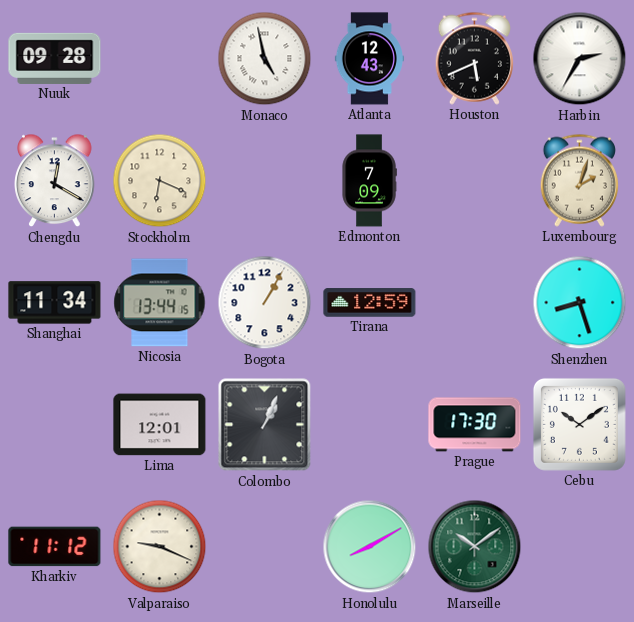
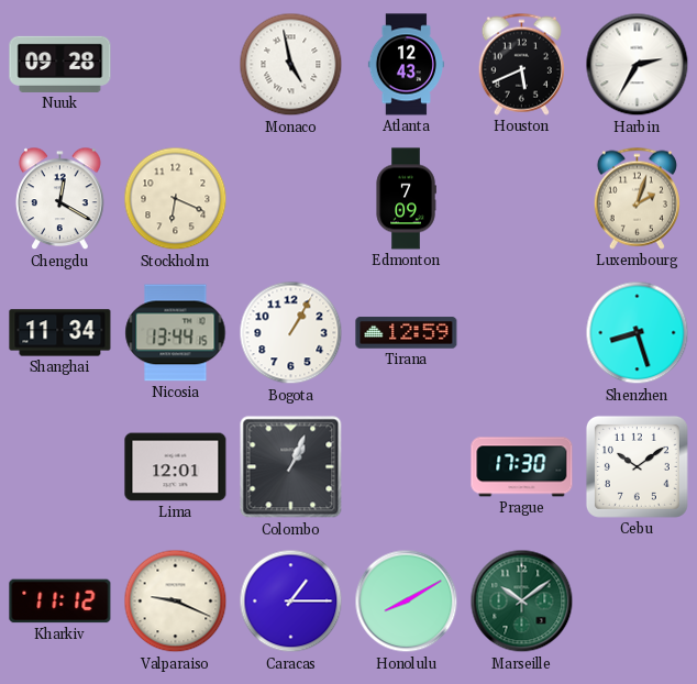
Caracas: none -> 1:15 (291, 602)
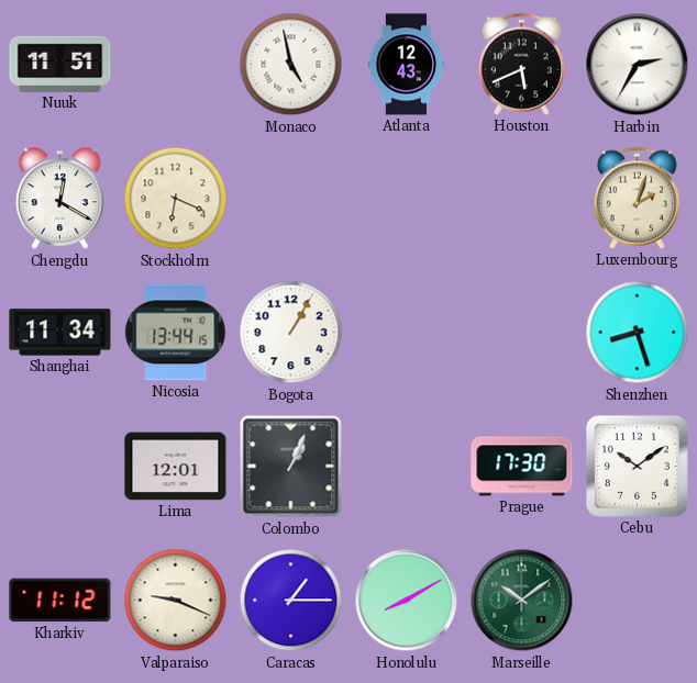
Nuuk: 09:28 -> 11:51 (60, 64)
Edmonton: 7:09 -> none (406, 199)
Tirana: 12:59 -> none (407, 333)
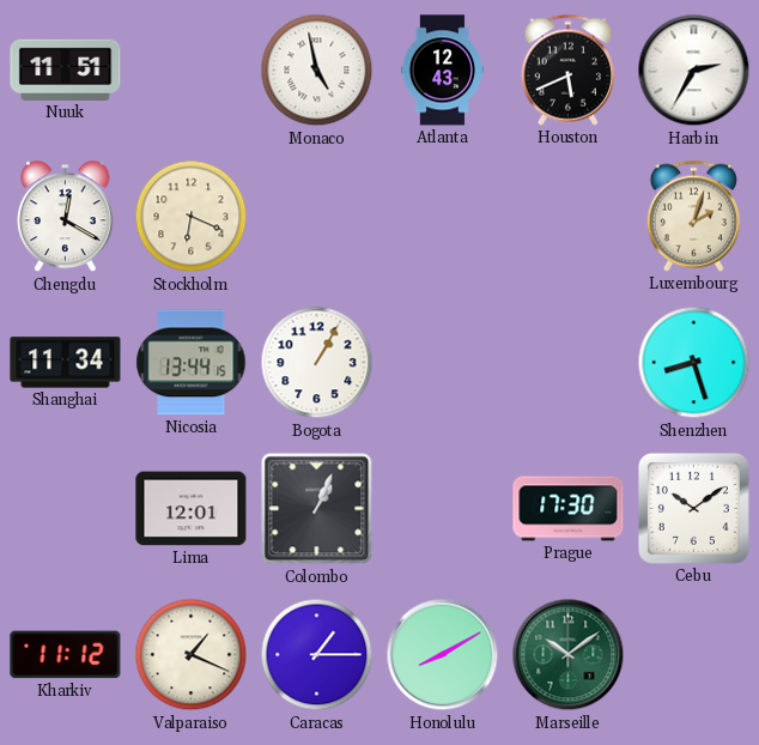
Valparaiso: 9:19 -> 1:19 (192, 655)
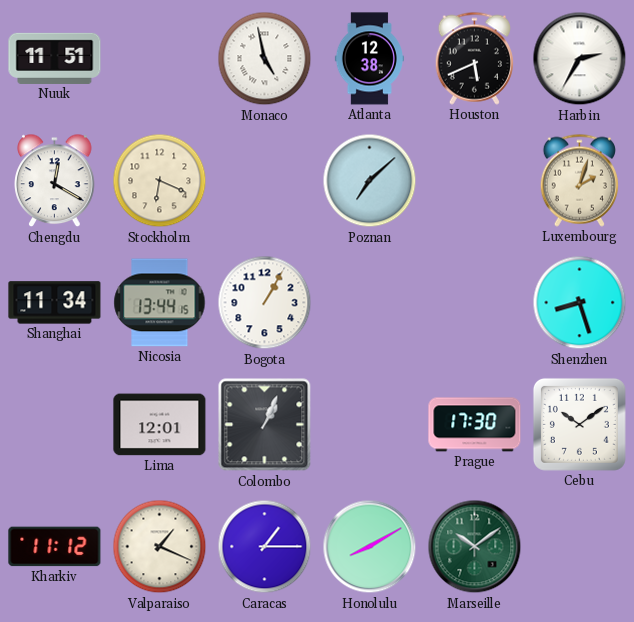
Atlanta: 12:43 -> 12:38 (369, 59)
Poznan: none -> 7:08 (370, 181)
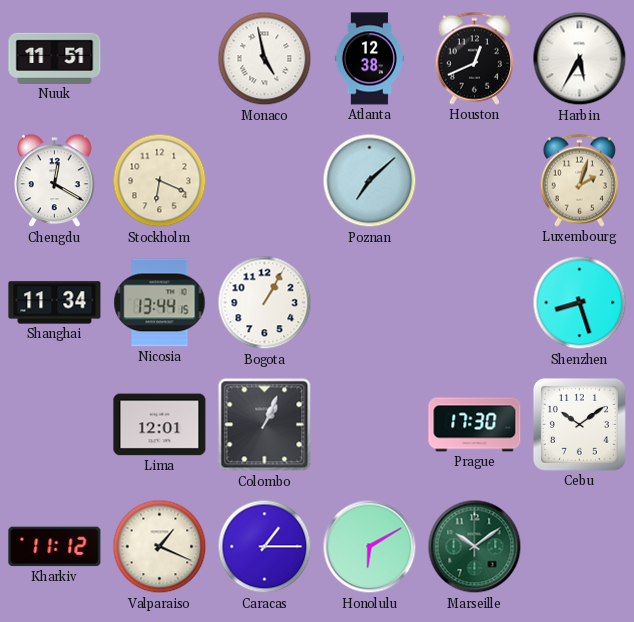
Houston: 5:41 -> 12:41 (474, 58)
Harbin: 2:35 -> 5:35 (580, 59)
Honolulu: 8:10 -> 6:10 (370, 547)
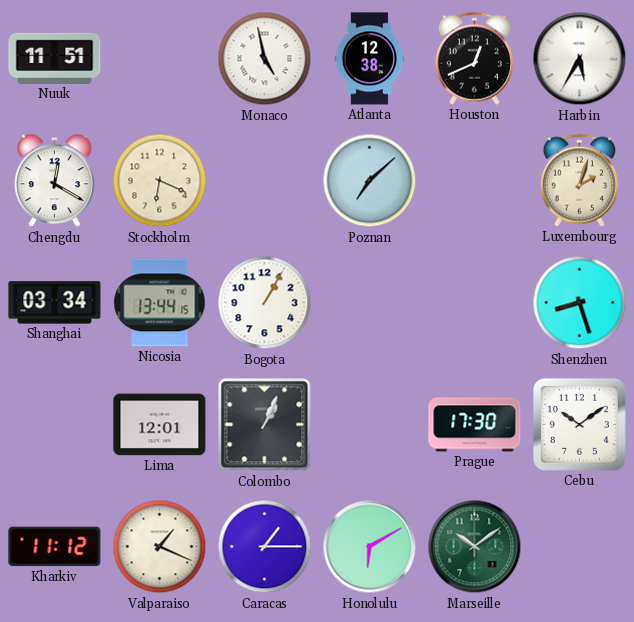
Shanghai: 11:34 -> 03:34 (55, 303)
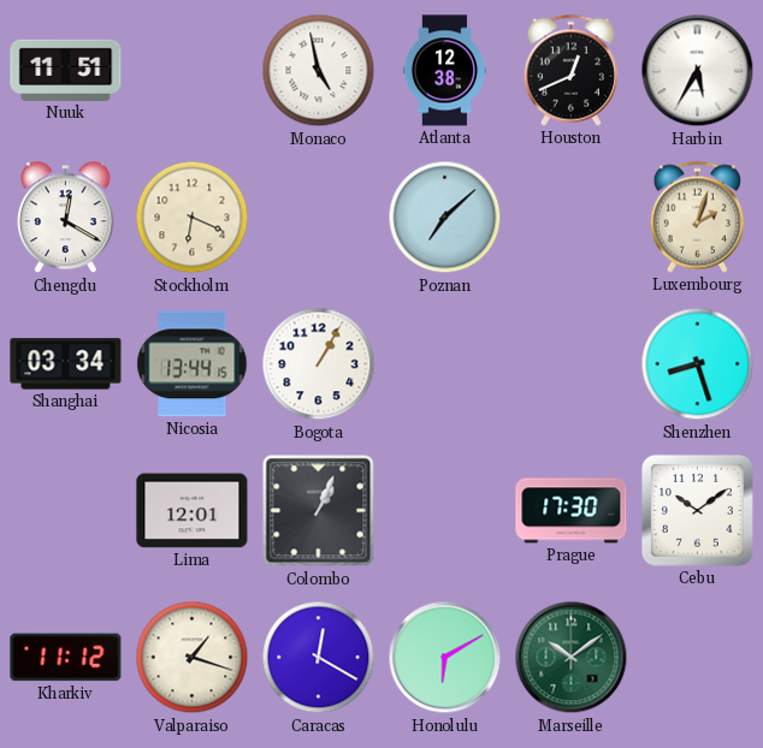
Valparaiso: 1:19 -> 1:18 (193, 658)
Caracas: 1:15 -> 12:20 (319, 658)
